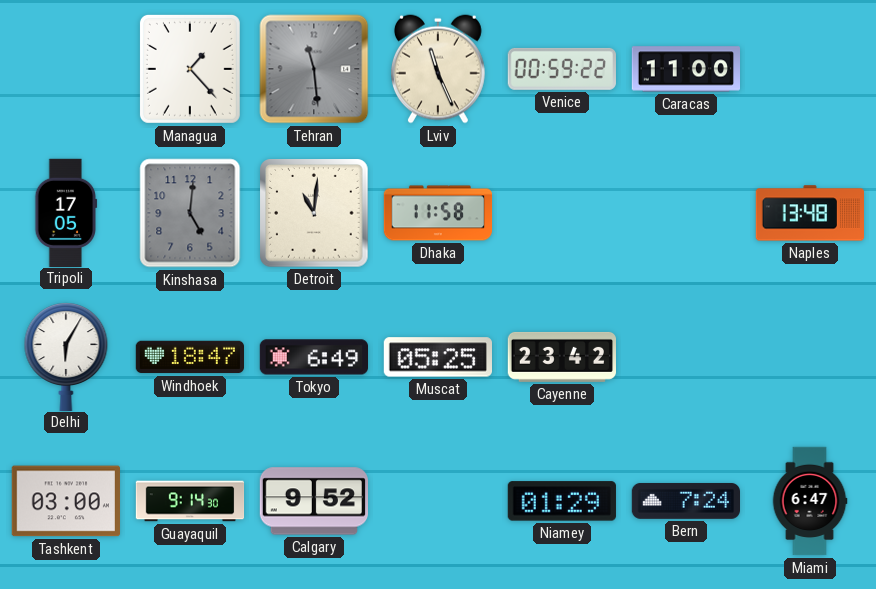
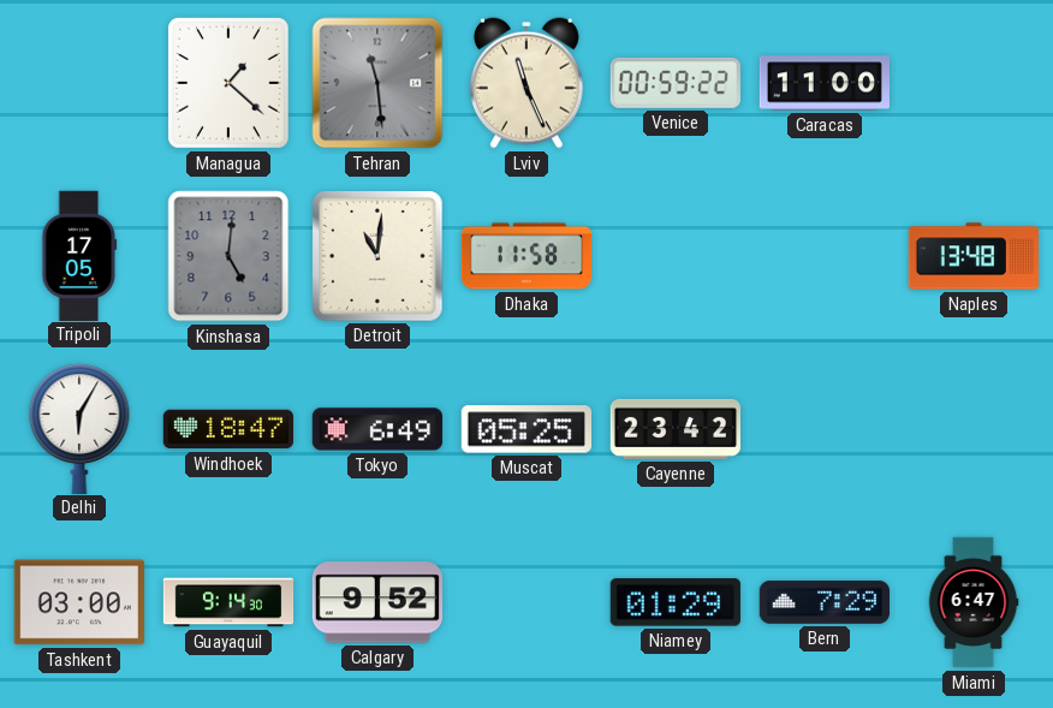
Managua: 1:23 -> 1:22 (228, 83)
Bern: 7:24 -> 7:29 (823, 602)
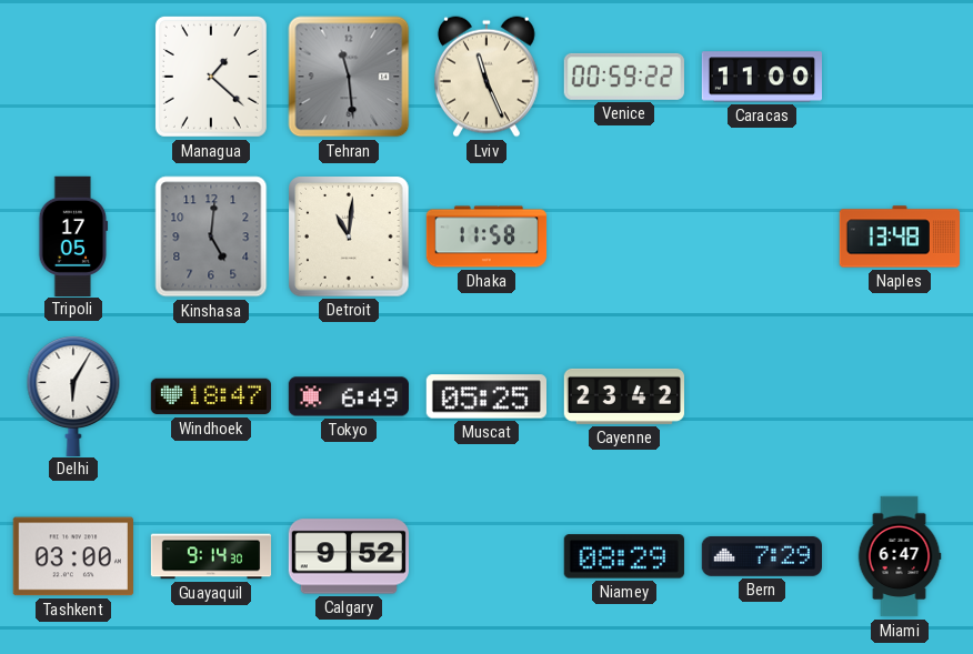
Niamey: 01:29 -> 08:29 (624, 556)
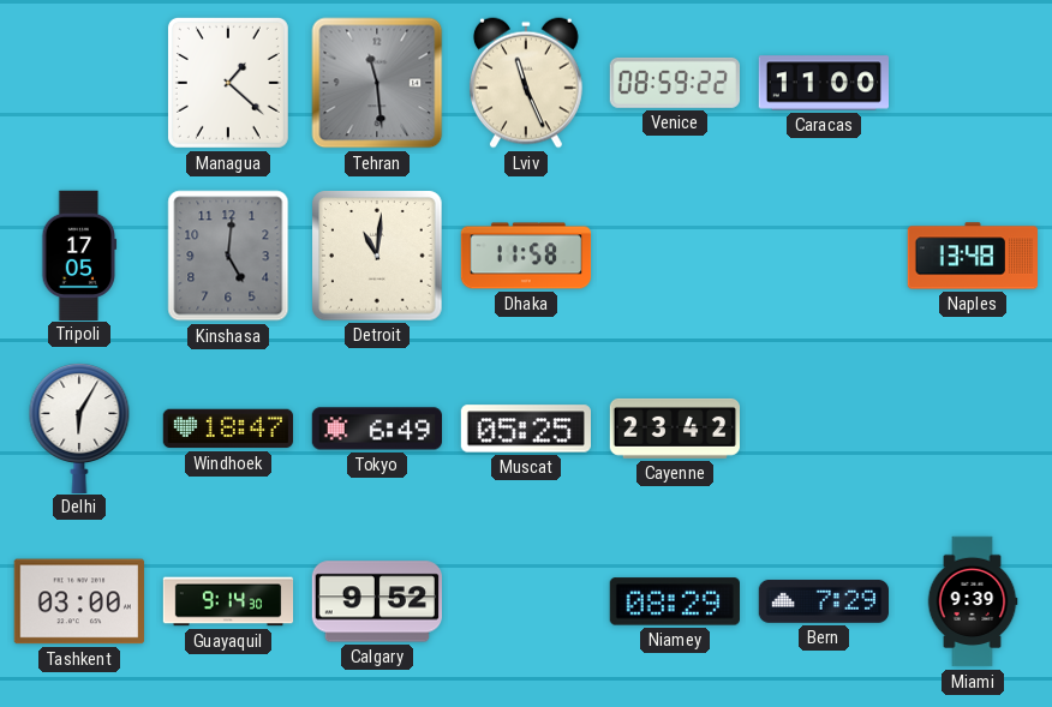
Venice: 00:59 -> 08:59 (675, 83)
Miami: 6:47 -> 9:39 (973, 601)
